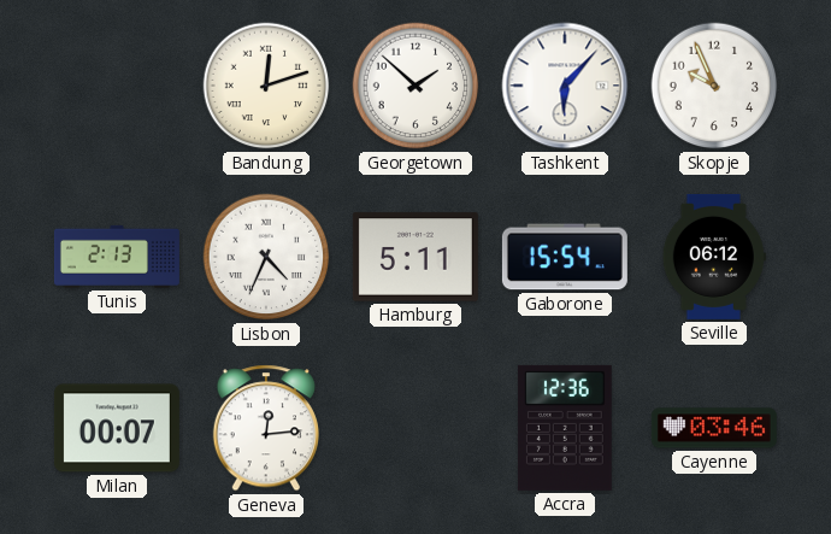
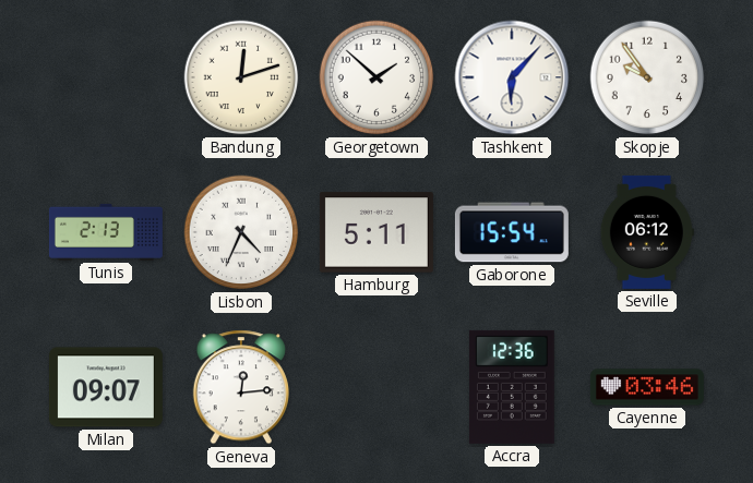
Skopje: 9:56 -> 9:54 (647, 77)
Milan: 00:07 -> 09:07 (106, 387)
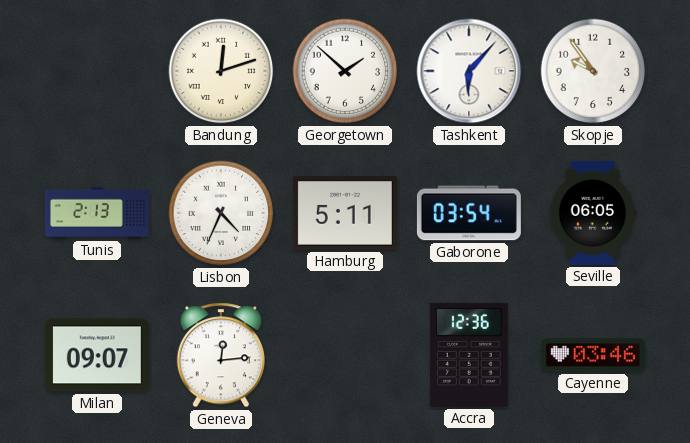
Gaborone: 15:54 -> 03:54 (469, 213)
Seville: 06:12 -> 06:05 (593, 213)
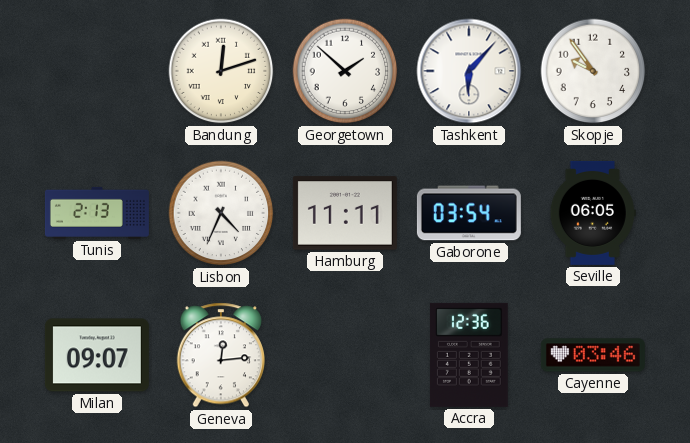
Hamburg: 5:11 -> 11:11 (345, 213)
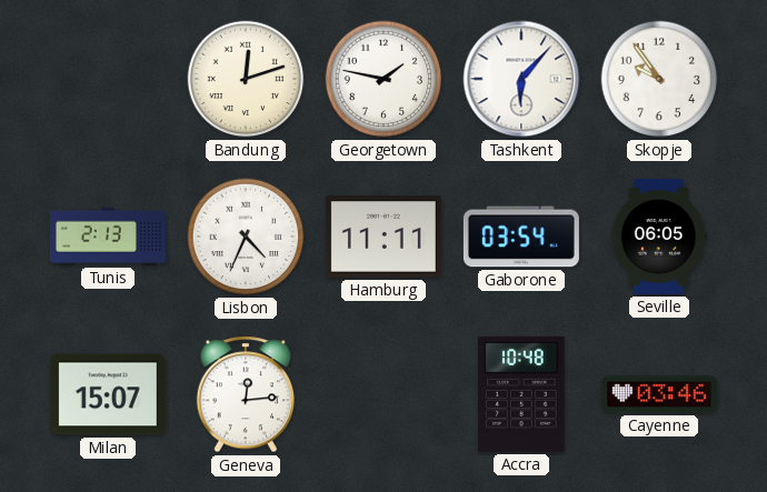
Georgetown: 1:52 -> 1:47 (384, 79)
Milan: 09:07 -> 15:07 (108, 394)
Accra: 12:36 -> 10:48 (521, 394)
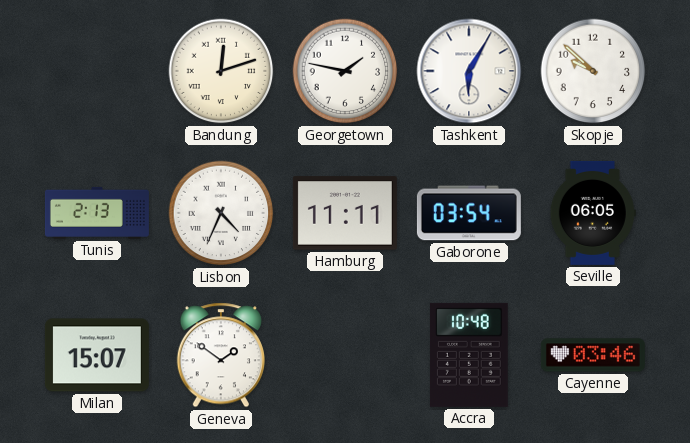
Tashkent: 6:07 -> 6:05 (469, 71)
Skopje: 9:54 -> 9:52 (593, 71)
Geneva: 12:14 -> 1:51 (220, 355)
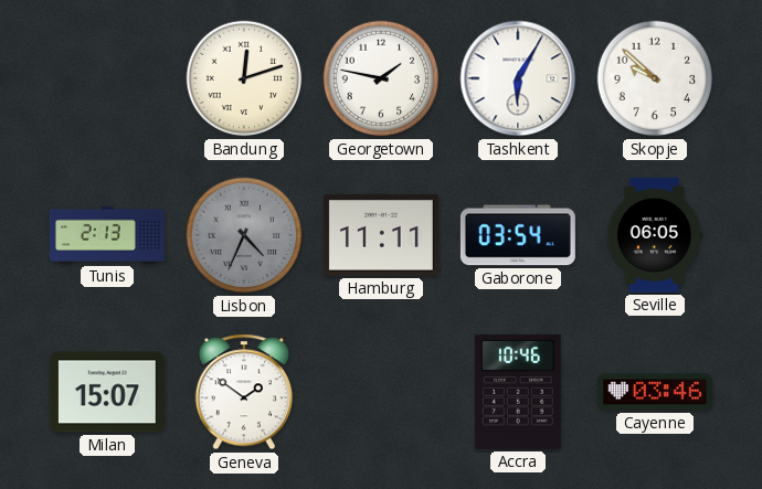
Lisbon dial: white -> grey (244, 235)
Accra: 10:48 -> 10:46 (518, 392)
